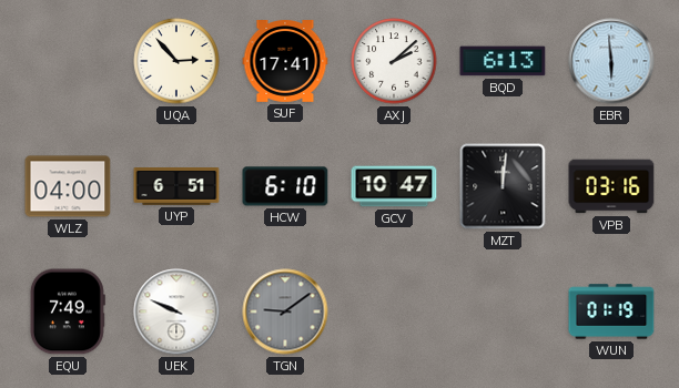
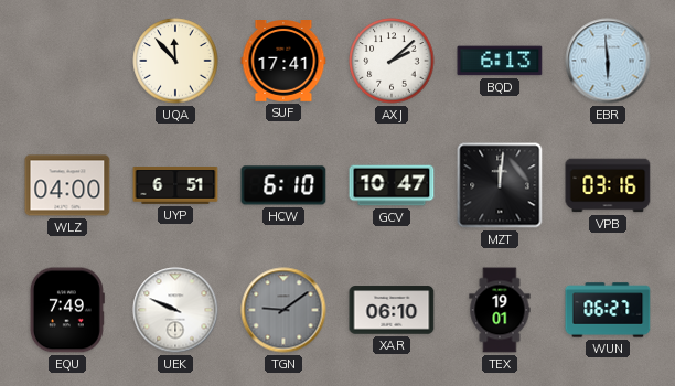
UQA: 2:53 -> 11:53 (175, 61)
XAR: none -> 06:10 (392, 310)
TEX: none -> 19:01 (500, 310)
WUN: 01:19 -> 06:27 (608, 310)
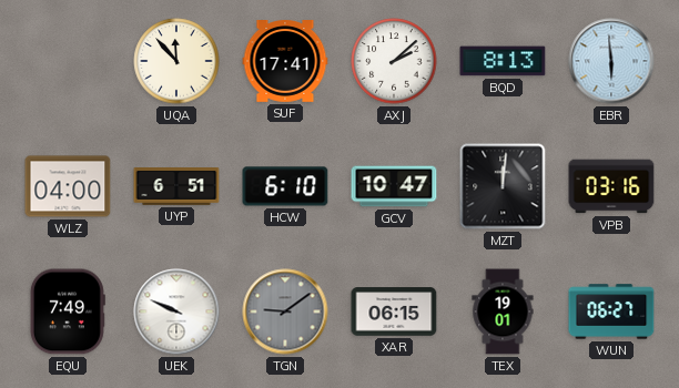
BQD: 6:13 -> 8:13 (503, 61)
XAR: 06:10 -> 06:15 (394, 312)
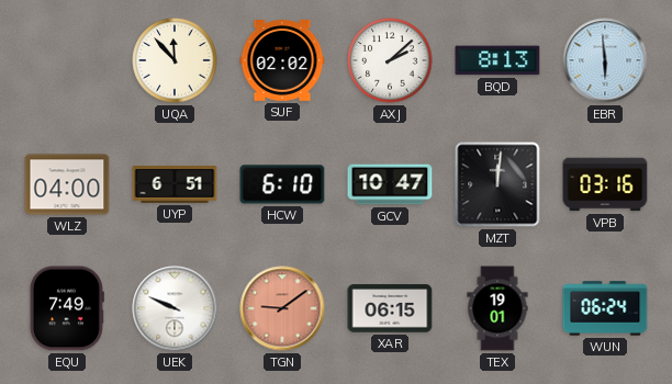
SUF: 17:41 -> 02:02 (282, 61)
TGN dial: grey -> salmon (282, 308)
WUN: 06:27 -> 06:24 (605, 308)
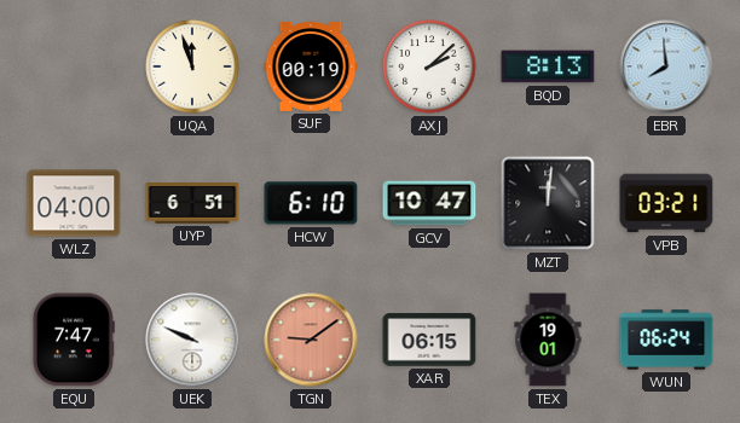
UQA: 11:53 -> 11:57 (192, 66)
SUF: 02:02 -> 00:19 (311, 68)
EBR: 5:59 -> 7:59 (666, 66)
VPB: 03:16 -> 03:21 (666, 203)
EQU: 7:49 -> 7:47 (74, 340)
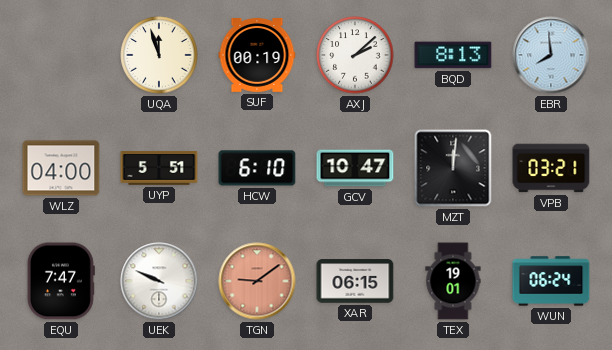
UYP: 6:51 -> 5:51 (159, 169)
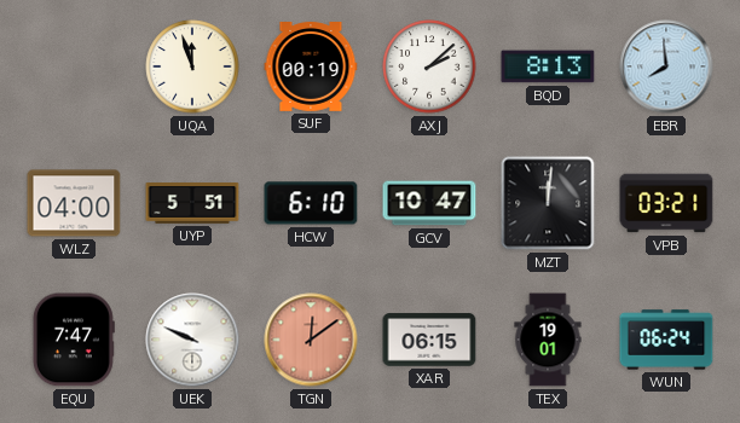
TGN: 9:09 -> 12:09 (311, 340)
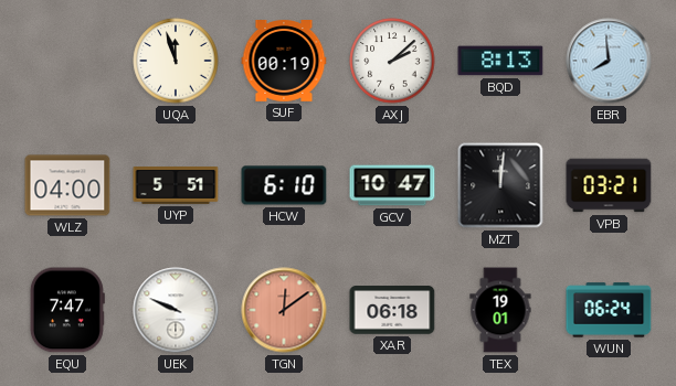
XAR: 06:15 -> 06:18 (392, 310)
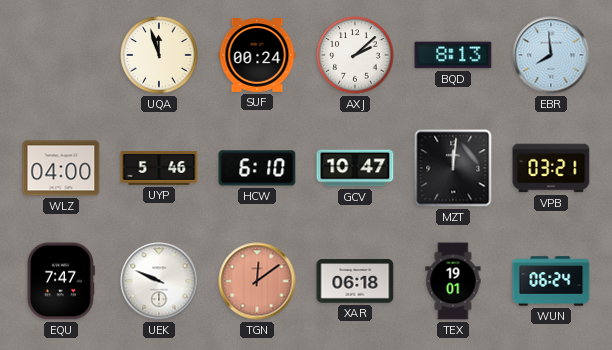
SUF: 00:19 -> 00:24 (257, 56)
UYP: 5:51 -> 5:46 (159, 169)
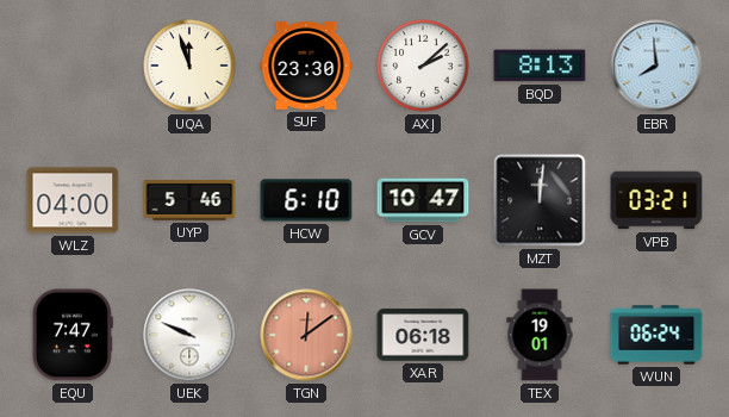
SUF: 00:24 -> 23:30 (306, 67)
